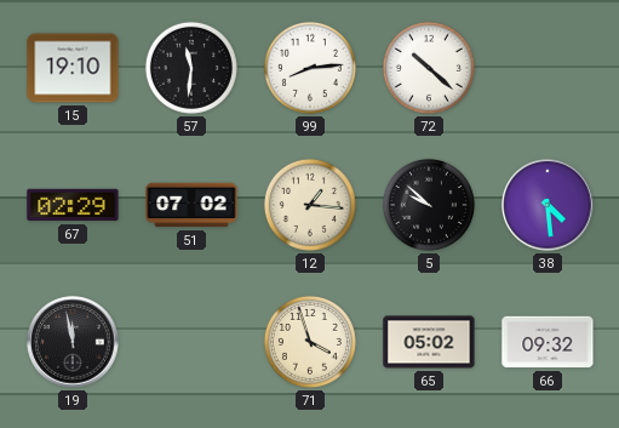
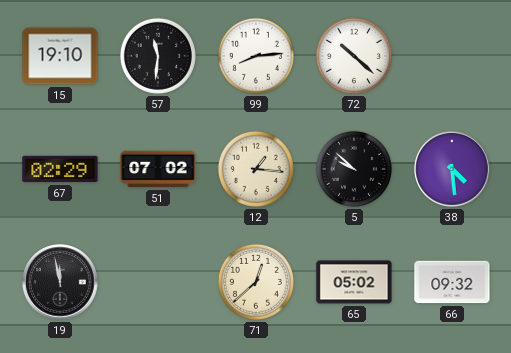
71: 3:57 -> 12:38 (256, 282)
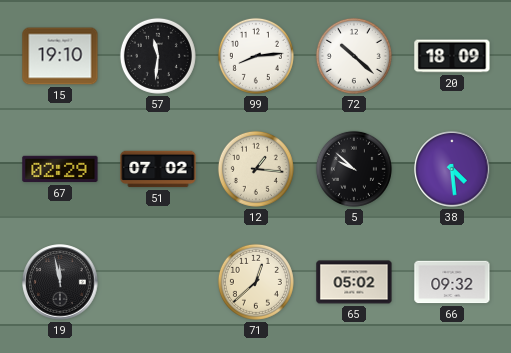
20: none -> 18:09 (452, 56)
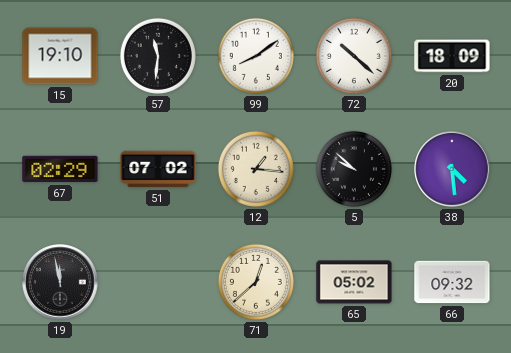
99: 8:14 -> 8:09 (256, 56)
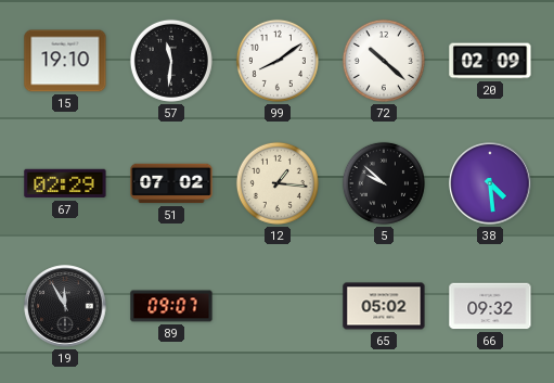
20: 18:09 -> 02:09 (490, 61)
19: 11:58 -> 11:55 (65, 306)
89: none -> 09:07 (171, 306)
71: 12:38 -> none (256, 282)
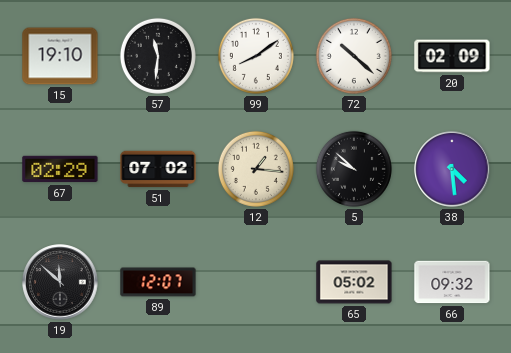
19: 11:55 -> 11:52 (60, 282)
89: 09:07 -> 12:07 (158, 282)
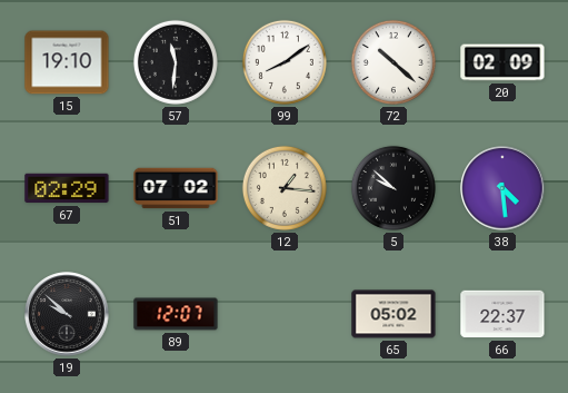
19: 11:52 -> 9:52 (67, 314)
66: 09:32 -> 22:37 (502, 314)
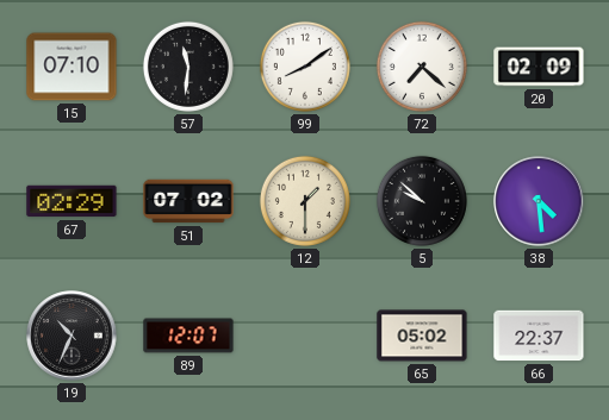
15: 19:10 -> 07:10 (72, 67)
72: 10:22 -> 7:22 (422, 67)
12: 1:16 -> 1:30 (305, 201)
19: 9:52 -> 10:34 (72, 336)
